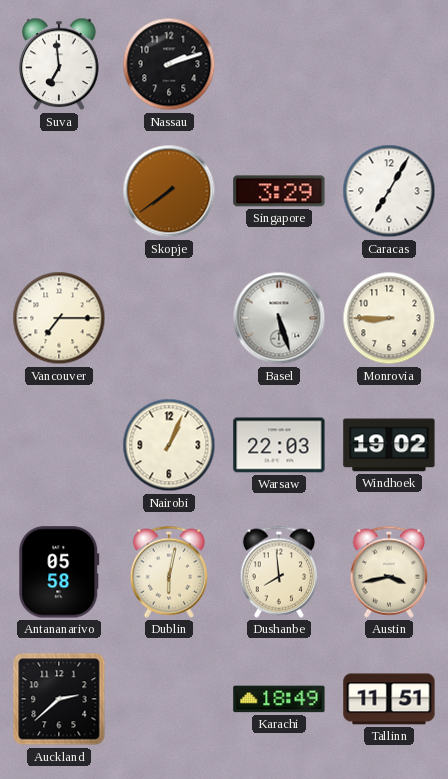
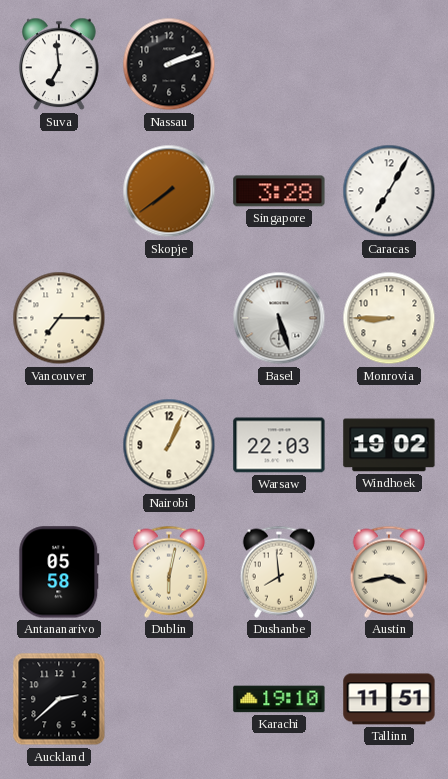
Singapore: 3:29 -> 3:28 (279, 191)
Karachi: 18:49 -> 19:10 (279, 699)
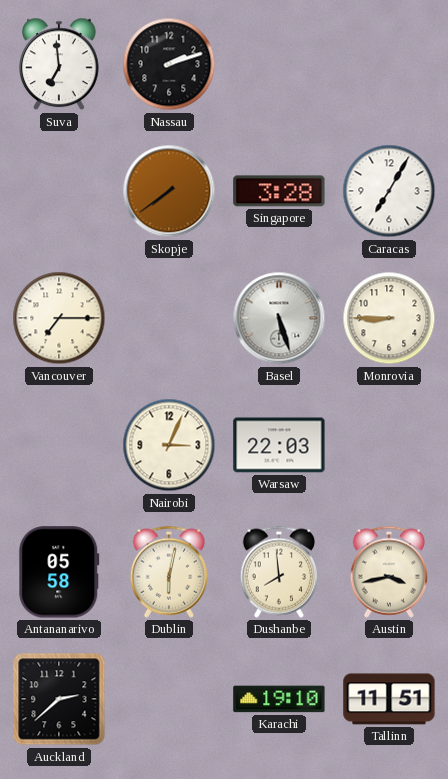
Nairobi: 1:04 -> 3:04 (169, 445)
Windhoek: 19:02 -> none (389, 445)
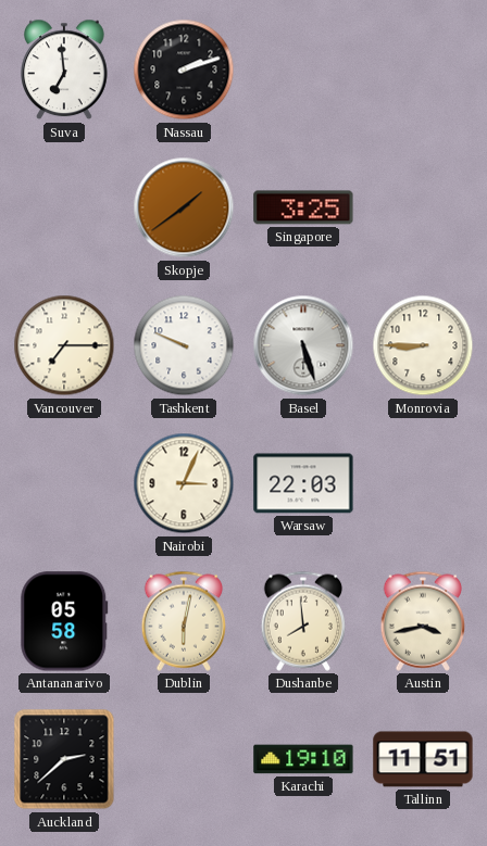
Skopje: 7:39 -> 1:39 (184, 207)
Singapore: 3:28 -> 3:25 (303, 207)
Caracas: 7:05 -> none (389, 191)
Tashkent: none -> 9:49 (184, 345)
